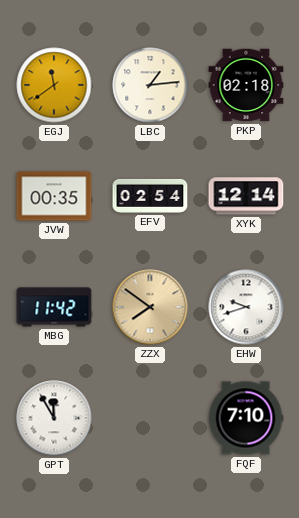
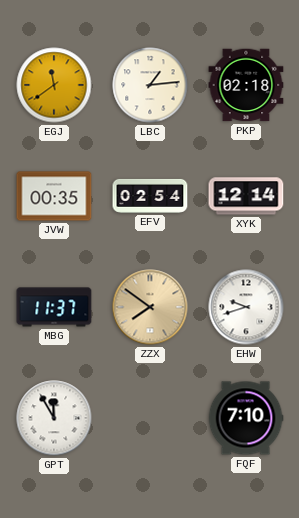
MBG: 11:42 -> 11:37 (54, 307)
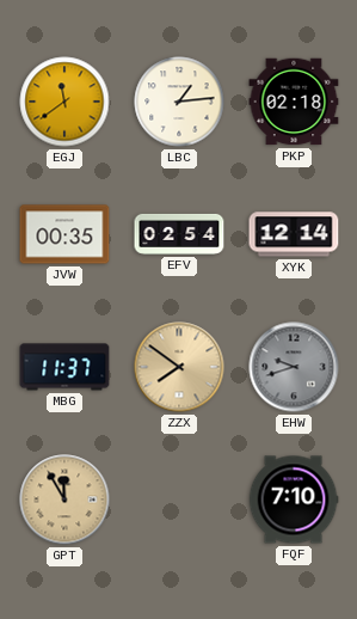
EHW dial: white -> grey (294, 367)
GPT dial: white -> champagne (64, 500)
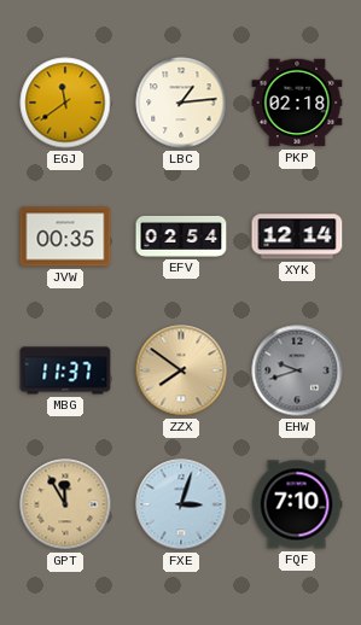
FXE: none -> 3:03 (181, 504)
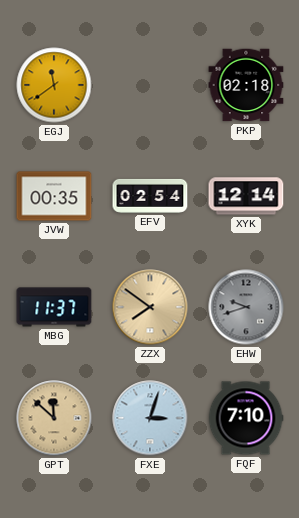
LBC: 1:14 -> none (181, 103)
GPT: 11:55 -> 11:52 (54, 418)
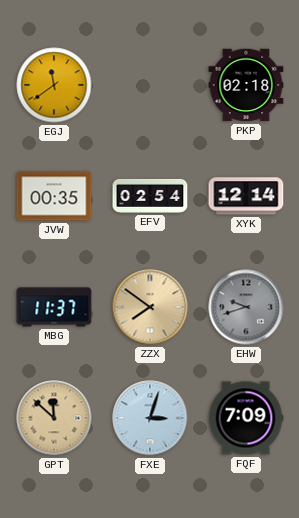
FQF: 7:10 -> 7:09 (246, 418)
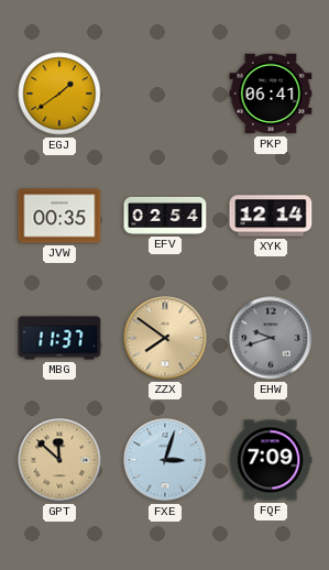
EGJ: 11:39 -> 1:39 (59, 94)
PKP: 02:18 -> 06:41 (271, 94)
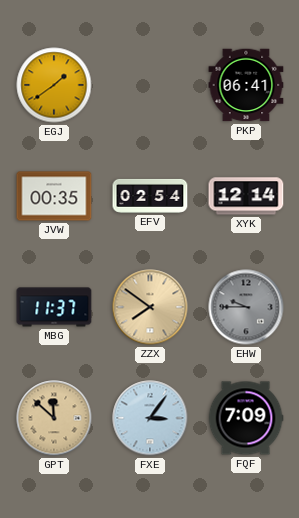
EHW: 9:42 -> 9:45 (246, 307)
FXE: 3:03 -> 3:06 (150, 418)
